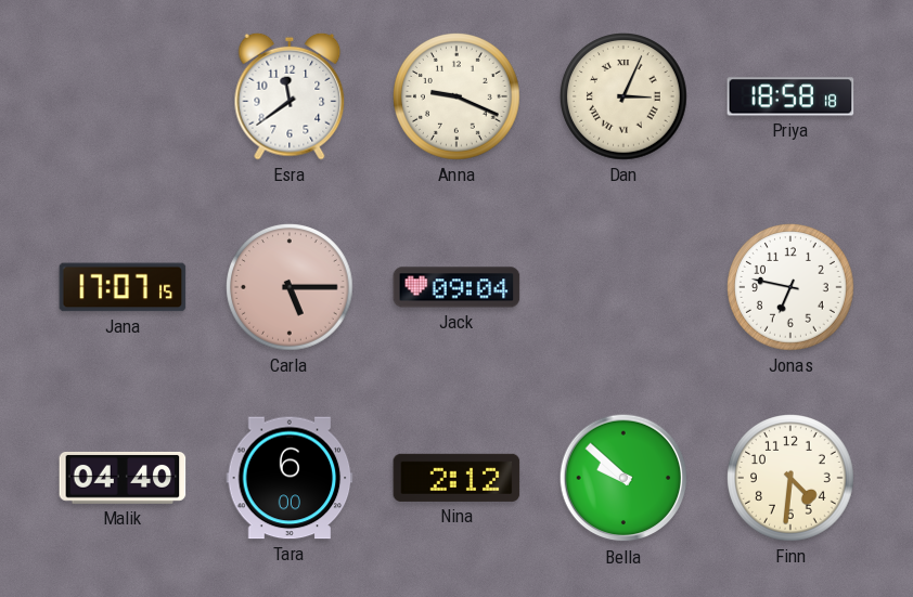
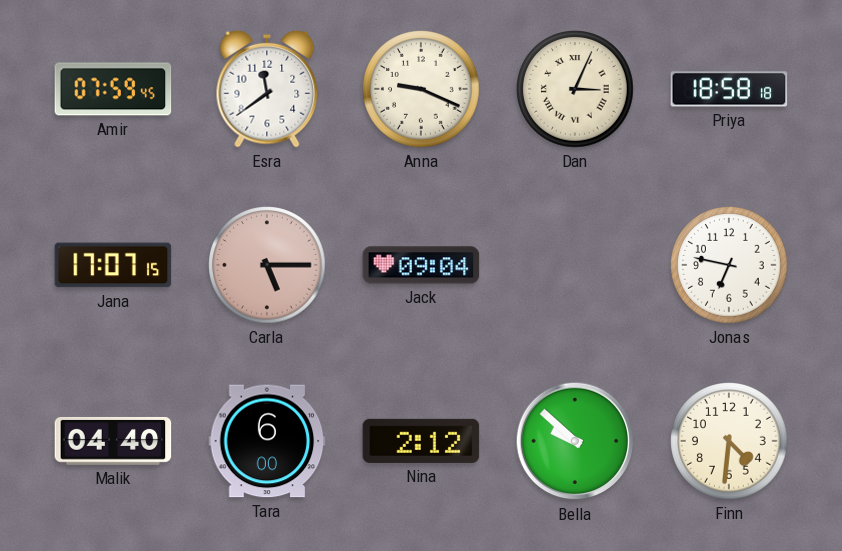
Amir: none -> 07:59 (113, 89)
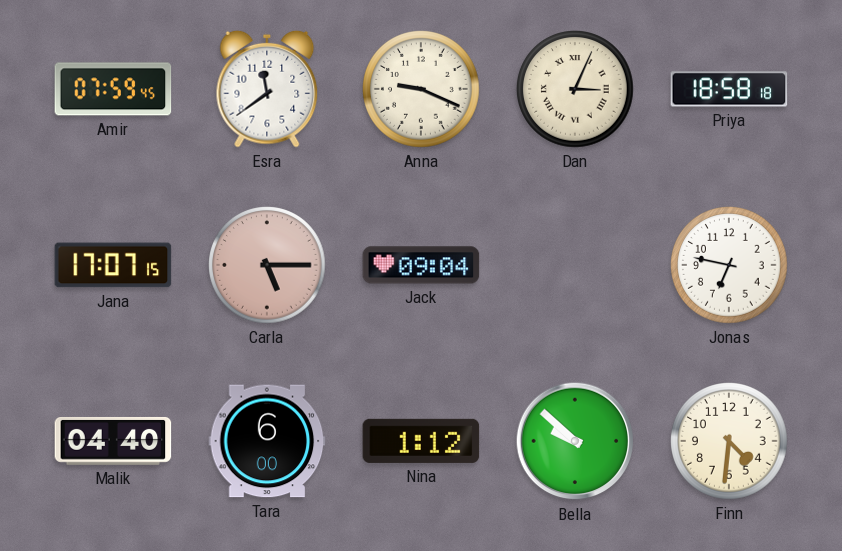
Nina: 2:12 -> 1:12 (421, 441)
